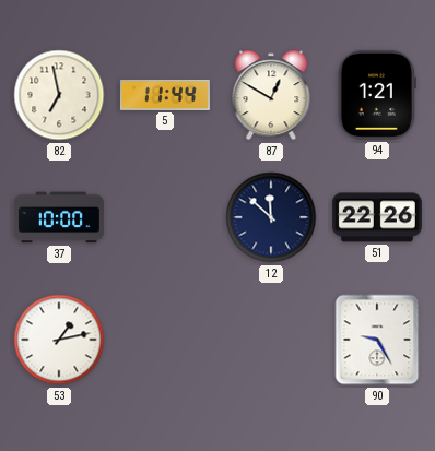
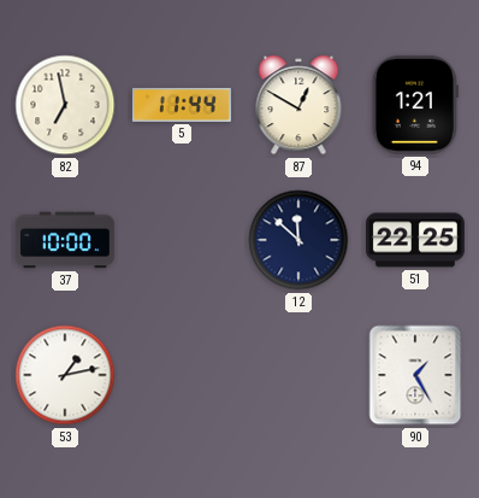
51: 22:26 -> 22:25 (415, 240)
90: 9:25 -> 1:25 (415, 375)
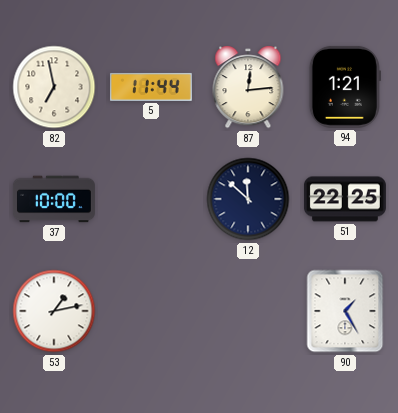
87: 12:50 -> 12:14 (248, 87)
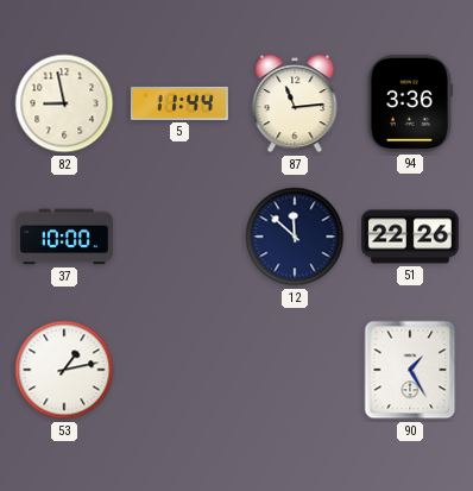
82: 6:58 -> 8:58 (64, 103)
87: 12:14 -> 11:14 (295, 103)
94: 1:21 -> 3:36 (410, 103)
51: 22:25 -> 22:26 (410, 237)
